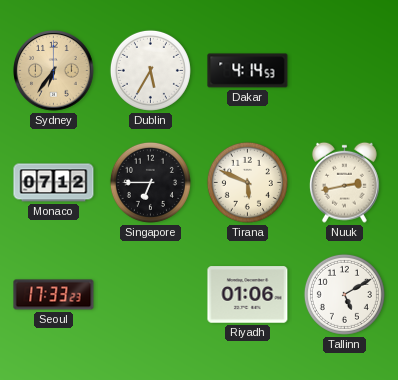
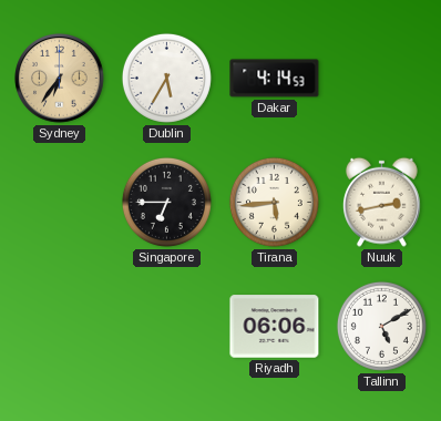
Monaco: 07:12 -> none (54, 183)
Tirana: 5:49 -> 5:44 (274, 202)
Seoul: 17:33 -> none (54, 295)
Riyadh: 01:06 -> 06:06 (275, 327)
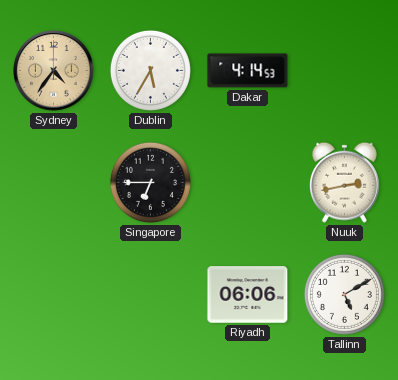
Sydney: 6:36 -> 4:36 (54, 71)
Tirana: 5:44 -> none (274, 202)
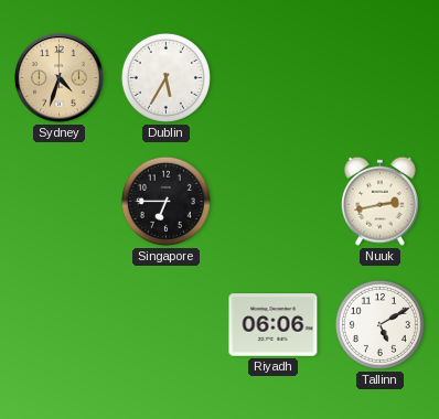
Sydney: 4:36 -> 4:33 (60, 78)
Dakar: 4:14 -> none (248, 71)
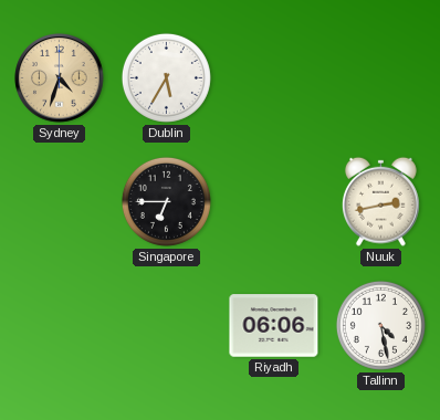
Tallinn: 5:10 -> 4:28 (380, 325)
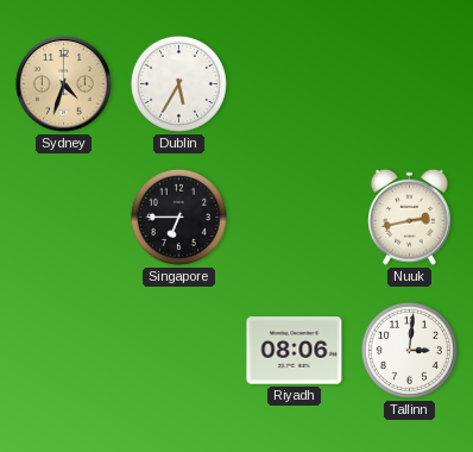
Riyadh: 06:06 -> 08:06 (295, 351)
Tallinn: 4:28 -> 3:01 (409, 350)
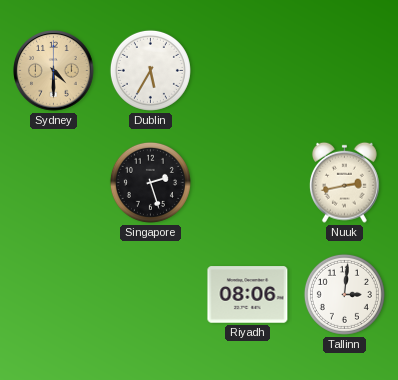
Sydney: 4:33 -> 4:30 (54, 71)
Singapore: 6:45 -> 2:27 (150, 182)
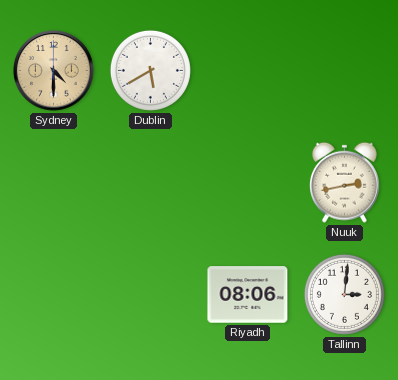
Dublin: 5:35 -> 5:40 (150, 70)
Singapore: 2:27 -> none (150, 182)
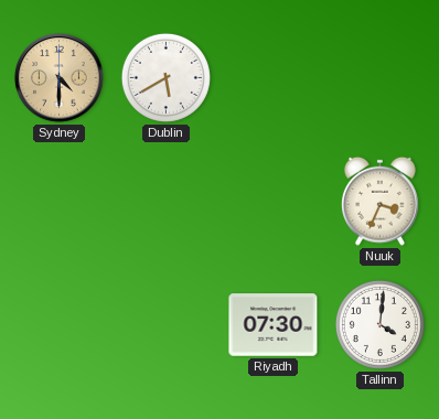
Nuuk: 2:43 -> 3:34 (379, 201)
Riyadh: 08:06 -> 07:30 (274, 325)
Tallinn: 3:01 -> 4:01 (379, 324)
